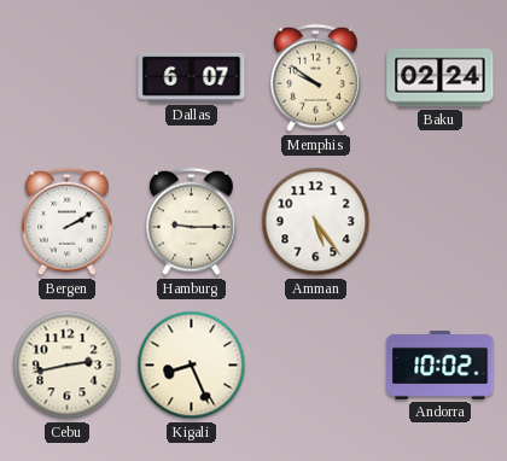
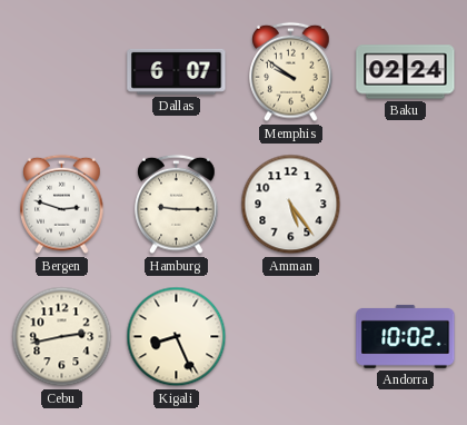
Bergen: 2:10 -> 2:48 (62, 205)
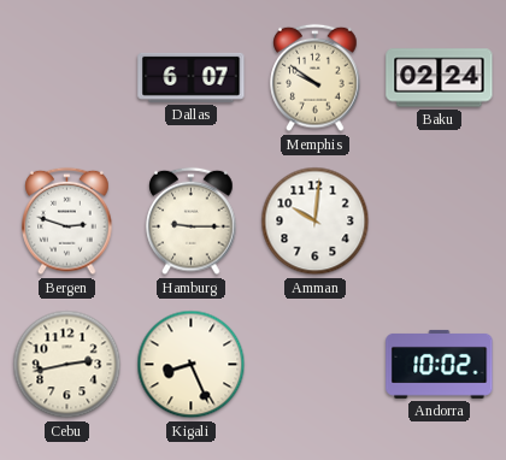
Amman: 5:24 -> 10:01 (316, 222)
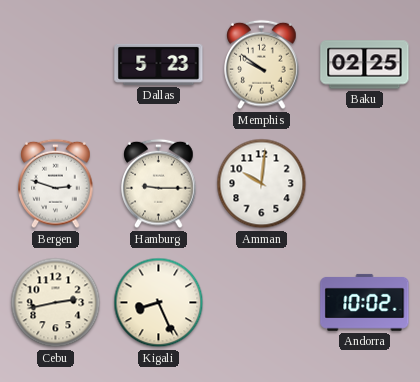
Dallas: 6:07 -> 5:23 (159, 64)
Baku: 02:24 -> 02:25 (365, 65)
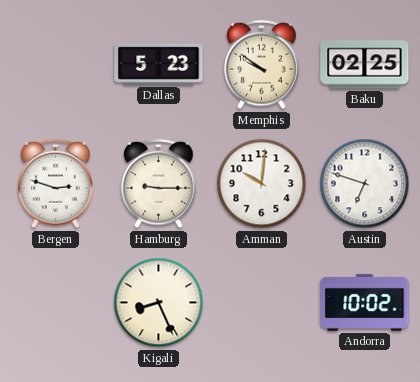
Austin: none -> 6:48 (365, 184)
Cebu: 2:43 -> none (56, 303)
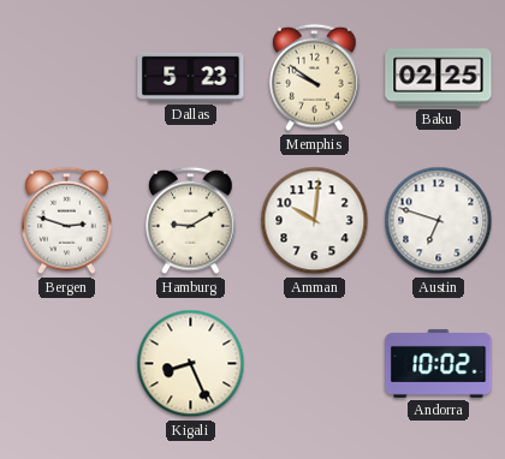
Hamburg: 9:15 -> 9:10 (191, 221)
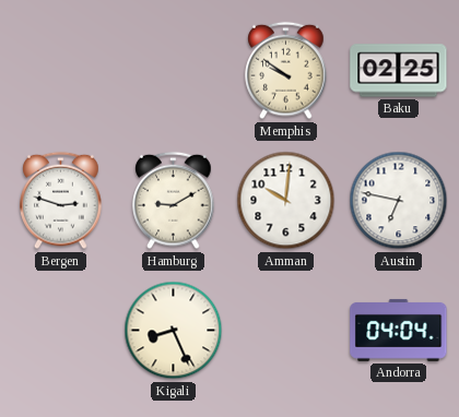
Dallas: 5:23 -> none (191, 77)
Austin: 6:48 -> 6:47 (399, 201)
Andorra: 10:02 -> 04:04 (399, 330)
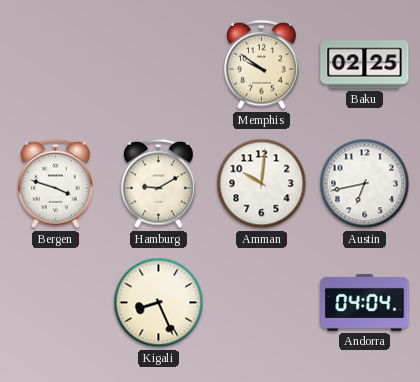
Bergen: 2:48 -> 3:48 (56, 184)
Austin: 6:47 -> 6:43 (365, 184)
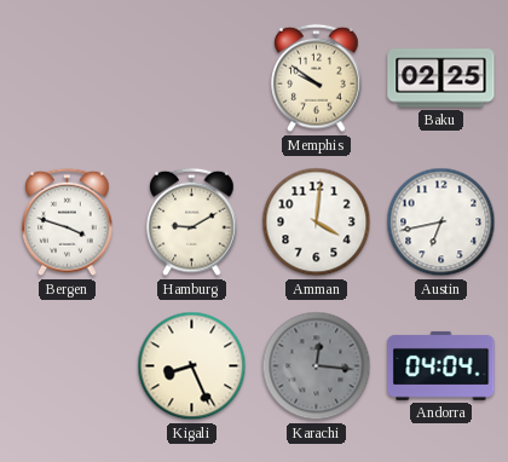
Amman: 10:01 -> 4:01 (317, 223)
Karachi: none -> 12:16 (317, 366)
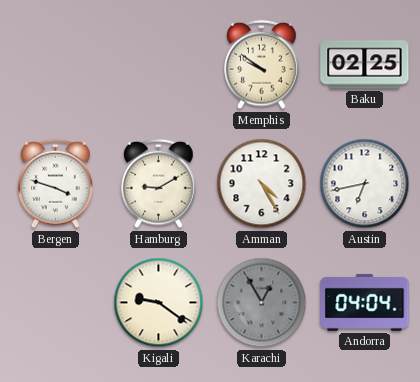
Amman: 4:01 -> 4:25 (262, 184)
Kigali: 8:26 -> 9:21 (159, 303)
Karachi: 12:16 -> 12:55 (262, 303)
